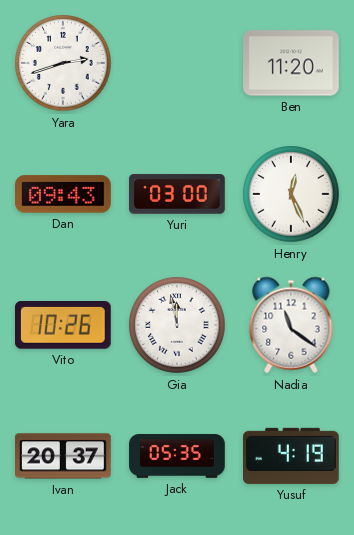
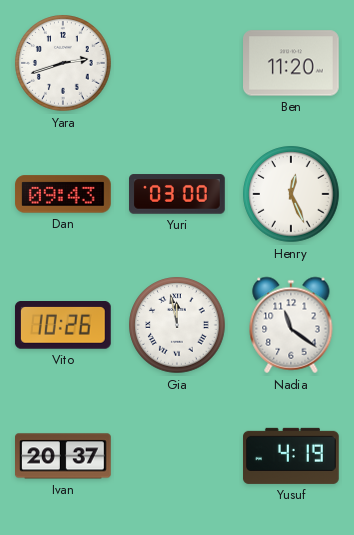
Jack: 05:35 -> none (177, 457)
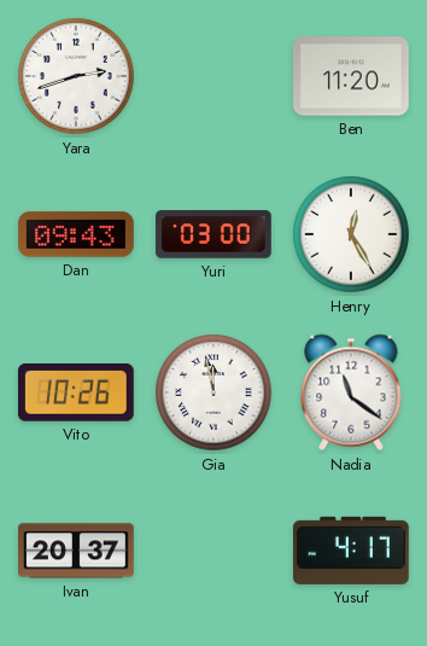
Henry: 12:26 -> 12:25 (351, 234)
Yusuf: 4:19 -> 4:17 (352, 551)
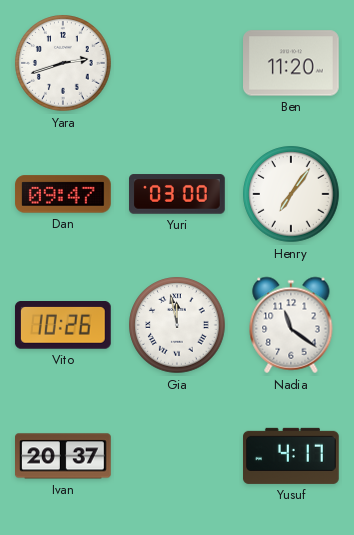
Dan: 09:43 -> 09:47 (63, 194)
Henry: 12:25 -> 7:06 (291, 194)
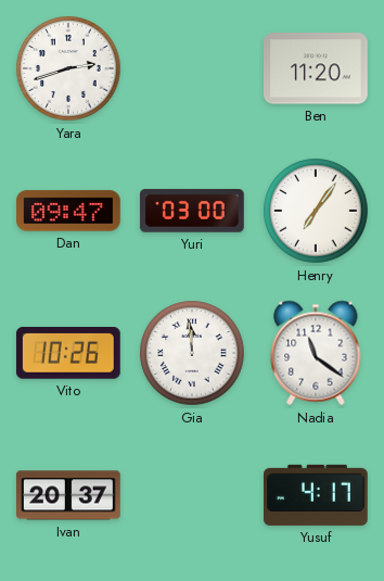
Gia: 11:58 -> 11:59 (192, 353)
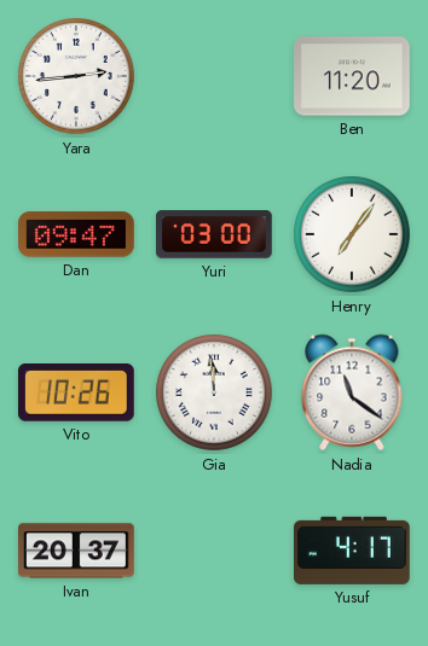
Yara: 2:42 -> 2:44 (76, 76)
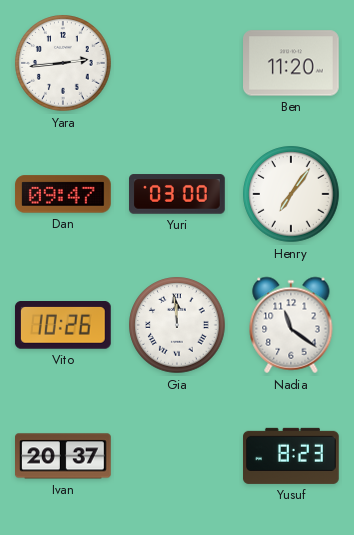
Yusuf: 4:17 -> 8:23 (292, 456)
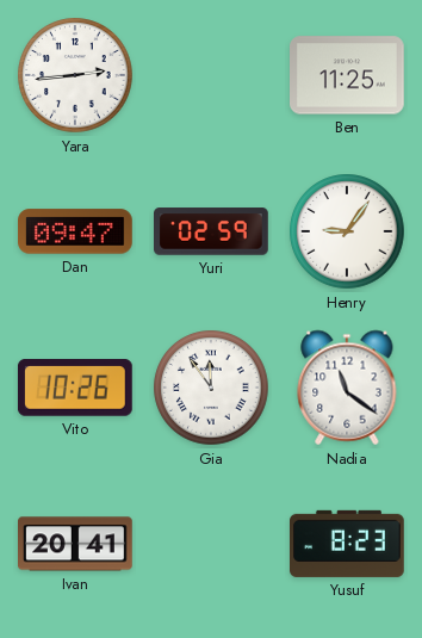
Ben: 11:20 -> 11:25 (348, 75)
Yuri: 03:00 -> 02:59 (212, 231)
Henry: 7:06 -> 9:06 (347, 231)
Gia: 11:59 -> 11:54 (211, 388)
Ivan: 20:37 -> 20:41 (76, 544)
